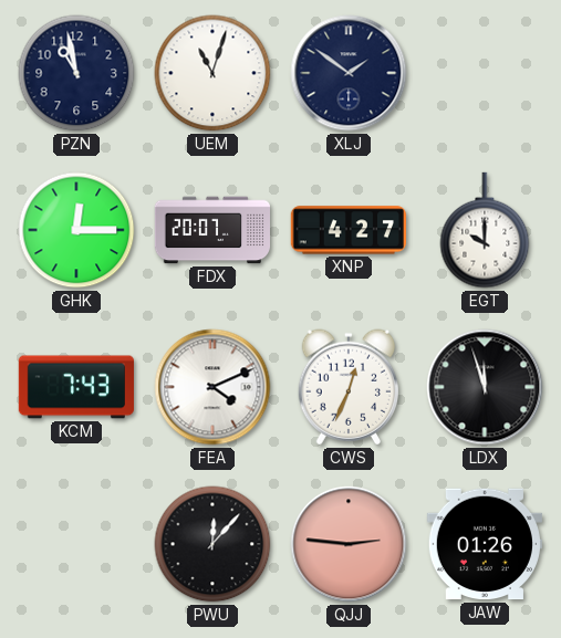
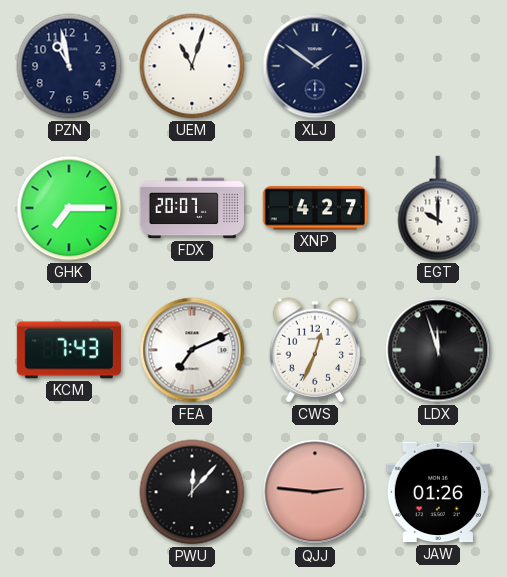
GHK: 12:15 -> 7:15 (69, 208)
FEA: 4:11 -> 7:11 (192, 350)
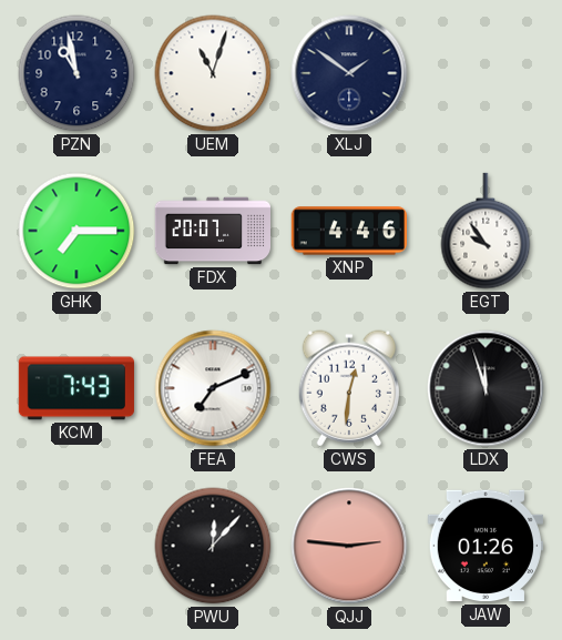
XNP: 4:27 -> 4:46 (349, 231)
EGT: 10:00 -> 9:54 (486, 231)
CWS: 12:34 -> 12:31 (348, 388)
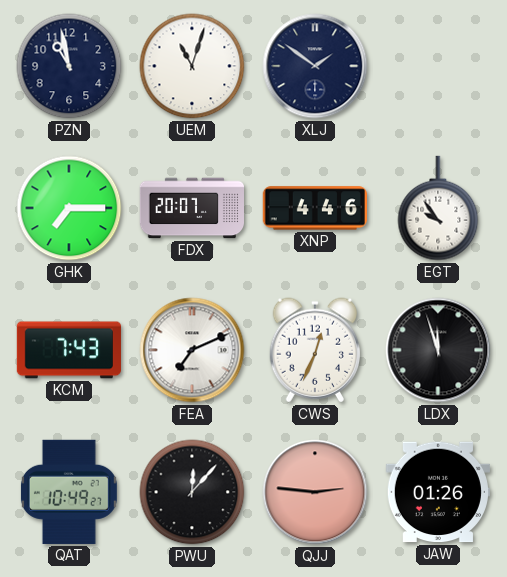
CWS: 12:31 -> 12:34 (314, 350)
QAT: none -> 10:49 (69, 492)
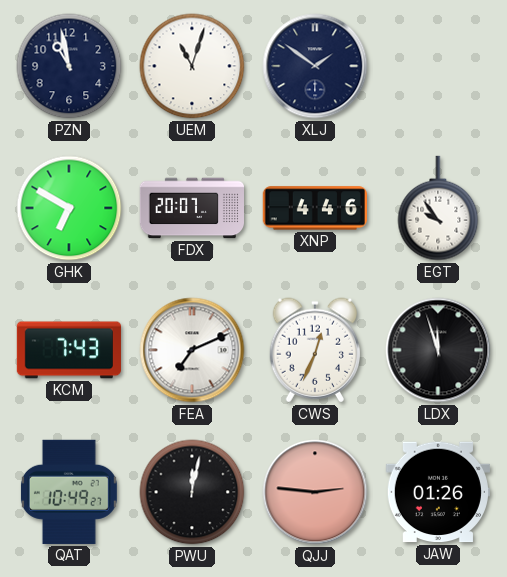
GHK: 7:15 -> 6:50 (69, 208)
PWU: 12:07 -> 12:02 (192, 492)
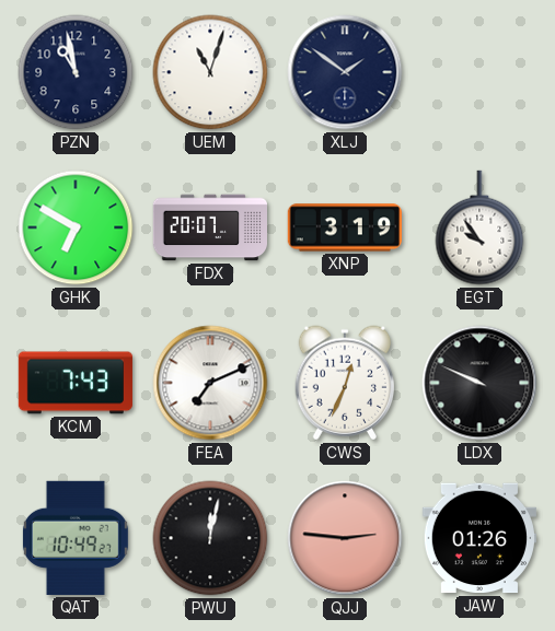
XNP: 4:46 -> 3:19 (345, 227)
LDX: 11:57 -> 9:49 (479, 383)
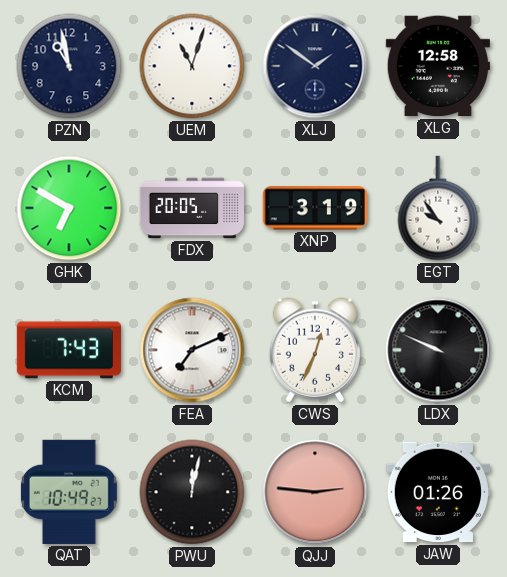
XLG: none -> 12:58 (438, 66)
FDX: 20:07 -> 20:05 (191, 208)
